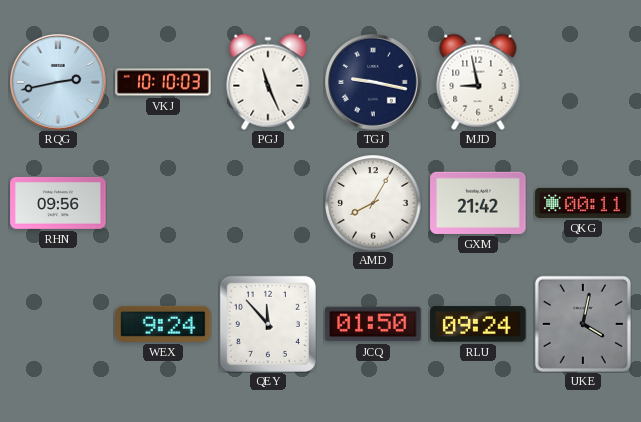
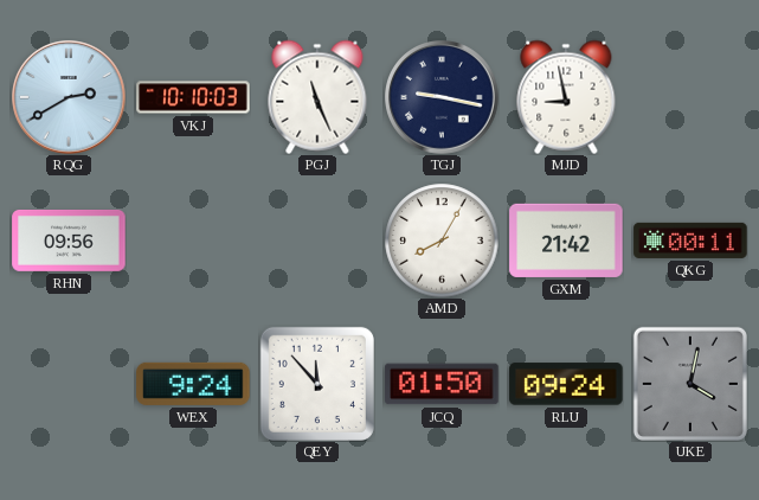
RQG: 2:43 -> 2:40 (69, 97)
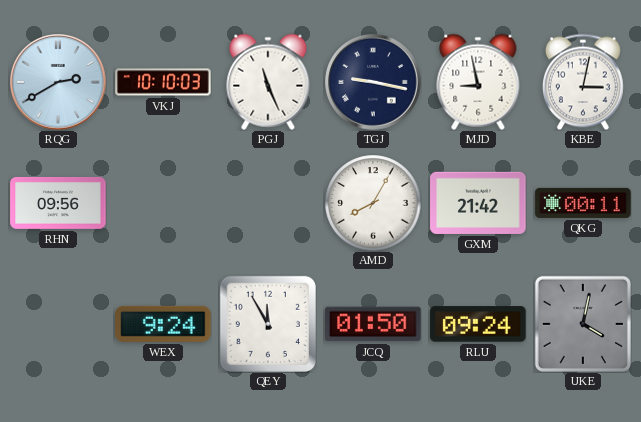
KBE: none -> 3:02 (583, 82)
QEY: 11:53 -> 11:55 (268, 324)
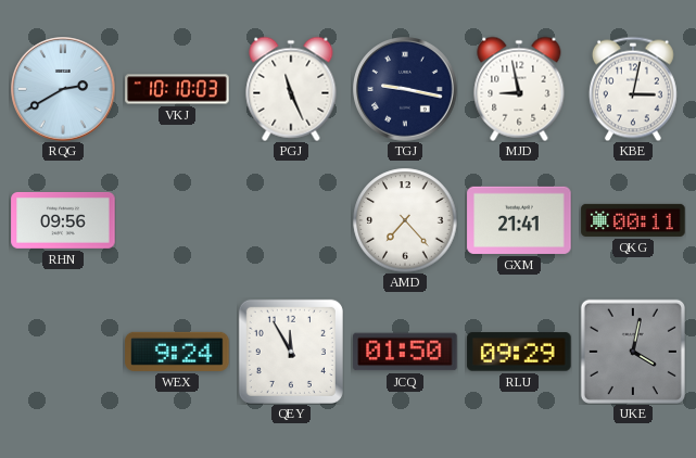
AMD: 8:05 -> 7:23 (405, 220)
GXM: 21:42 -> 21:41 (519, 220)
RLU: 09:24 -> 09:29 (519, 352)
